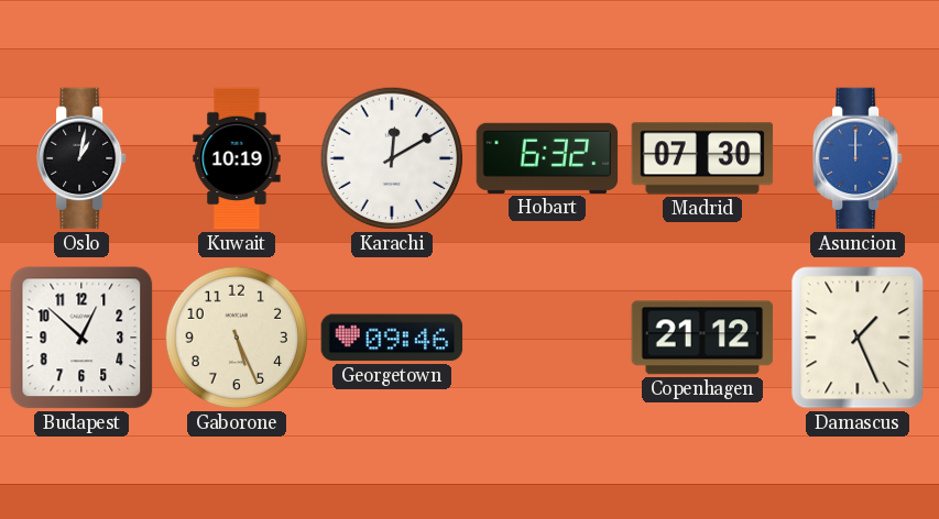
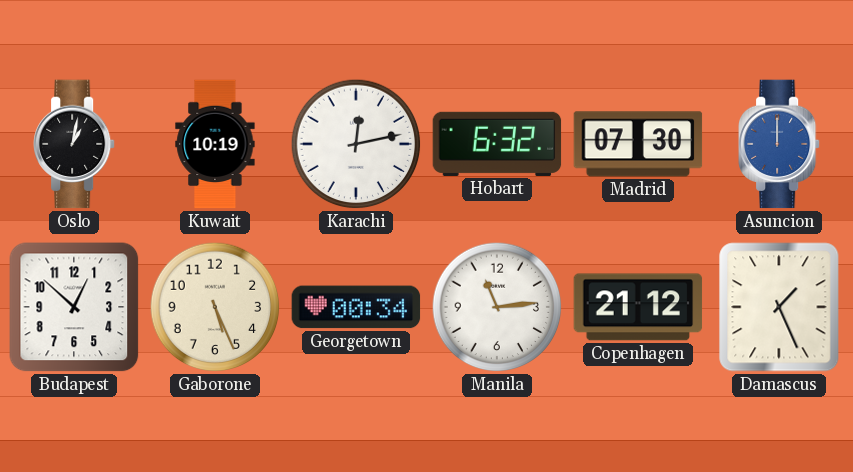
Karachi: 12:10 -> 12:13 (356, 144)
Georgetown: 09:46 -> 00:34 (356, 307)
Manila: none -> 11:14 (497, 307)
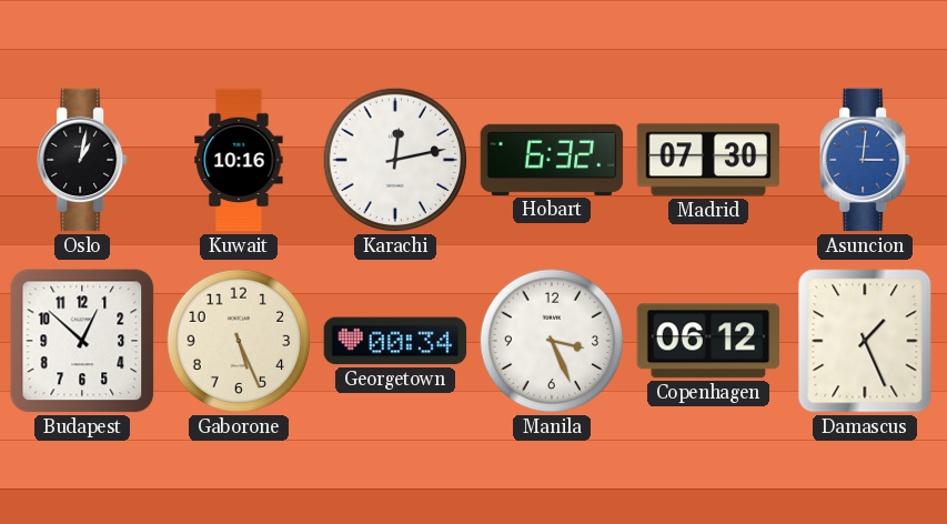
Kuwait: 10:19 -> 10:16 (239, 160)
Asuncion: 12:00 -> 3:01 (866, 160)
Manila: 11:14 -> 3:26 (552, 341)
Copenhagen: 21:12 -> 06:12 (708, 341)
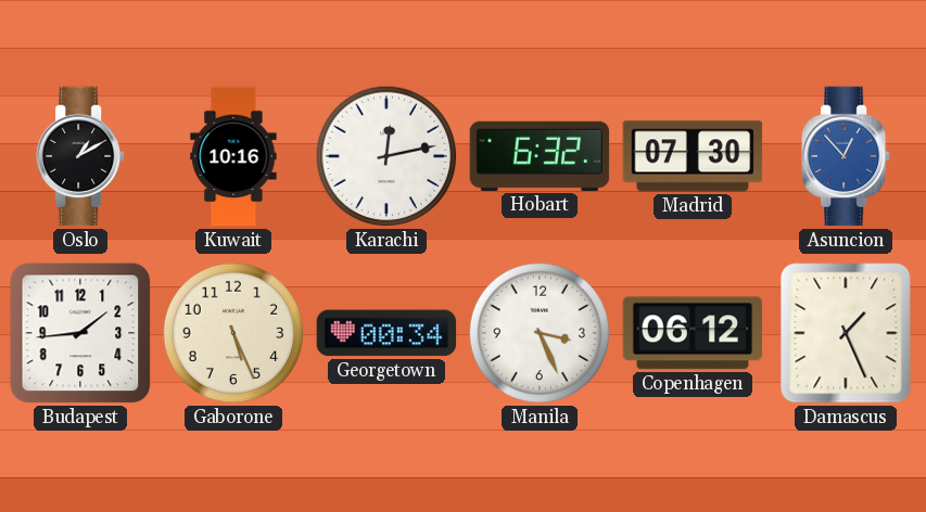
Oslo: 1:02 -> 1:10 (81, 156)
Asuncion: 3:01 -> 12:53 (847, 156)
Budapest: 12:52 -> 1:44 (80, 333)
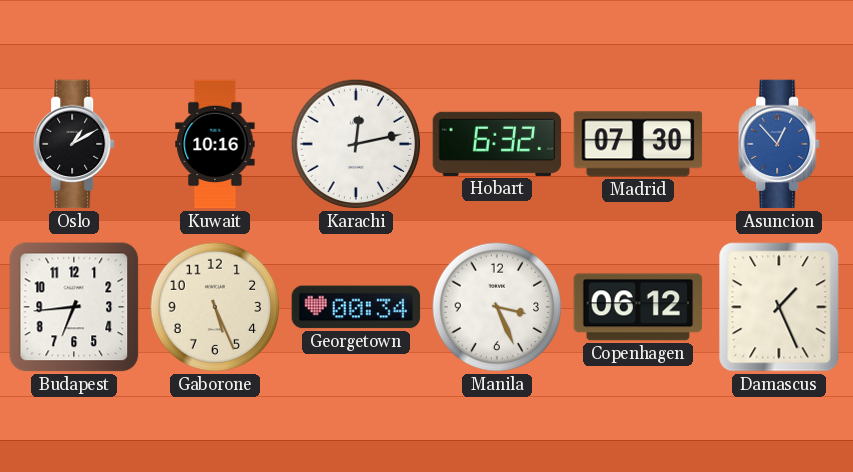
Budapest: 1:44 -> 6:44 (74, 307)
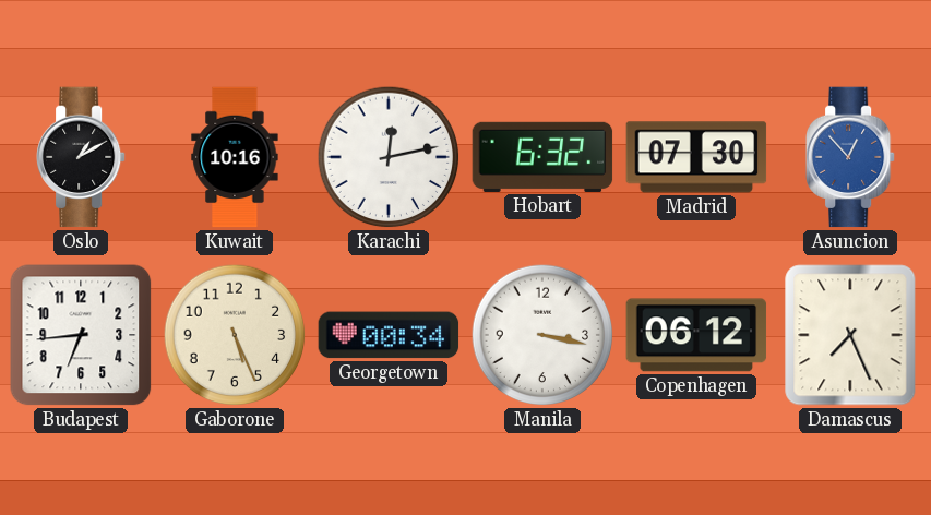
Manila: 3:26 -> 3:17 (542, 335)
Damascus: 1:26 -> 7:26 (850, 335)
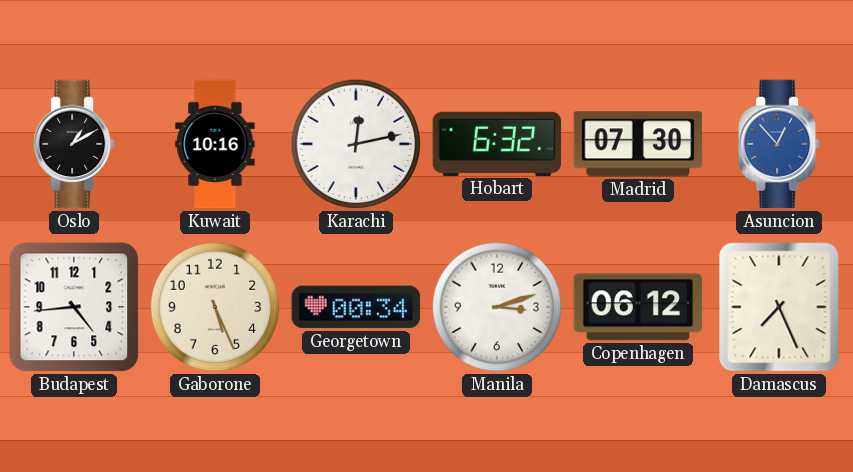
Budapest: 6:44 -> 4:44 (74, 307)
Manila: 3:17 -> 3:12 (497, 307)
